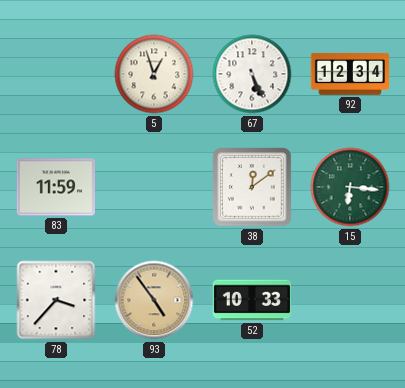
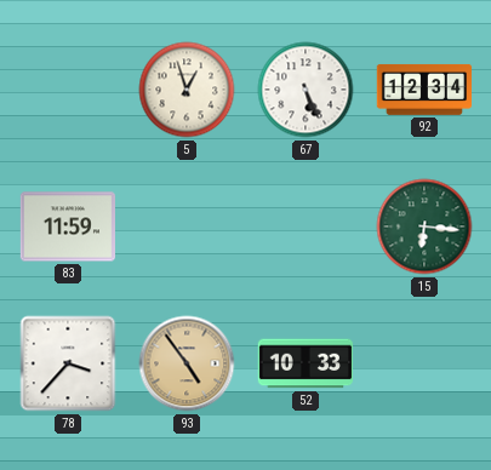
38: 12:09 -> none (253, 188)
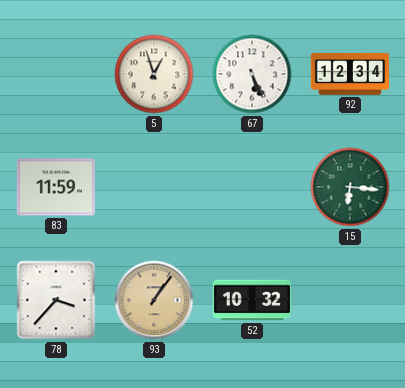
93: 4:54 -> 1:06 (154, 300)
52: 10:33 -> 10:32 (251, 300)
